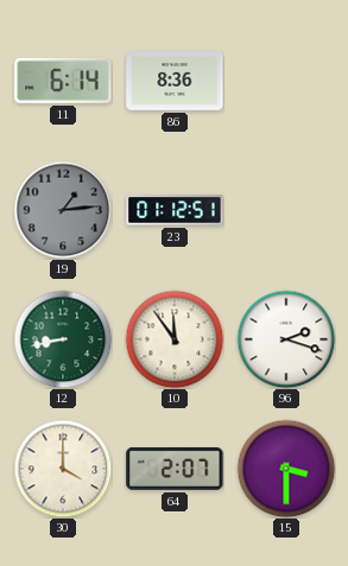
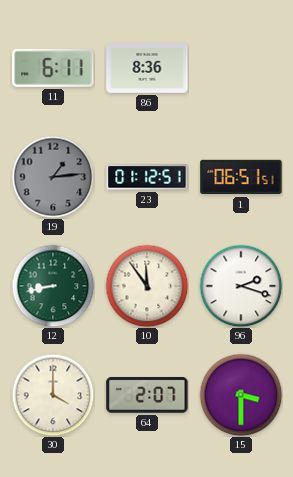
11: 6:14 -> 6:11 (53, 68)
1: none -> 06:51 (241, 177)
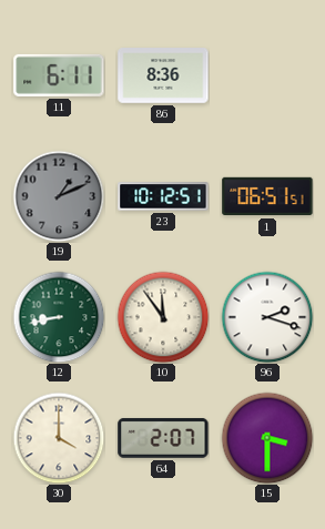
19: 1:14 -> 1:11 (59, 196)
23: 01:12 -> 10:12 (163, 196)
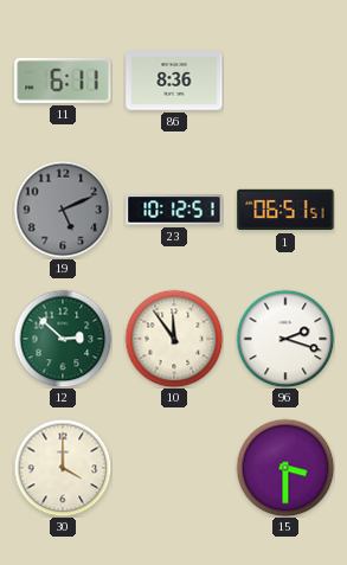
19: 1:11 -> 5:11 (63, 210)
12: 8:43 -> 2:52 (63, 339)
64: 2:07 -> none (163, 438)
